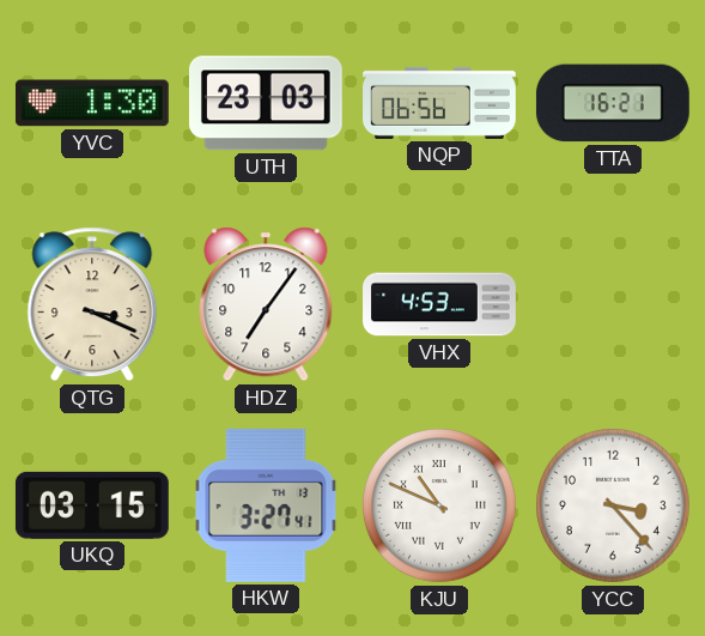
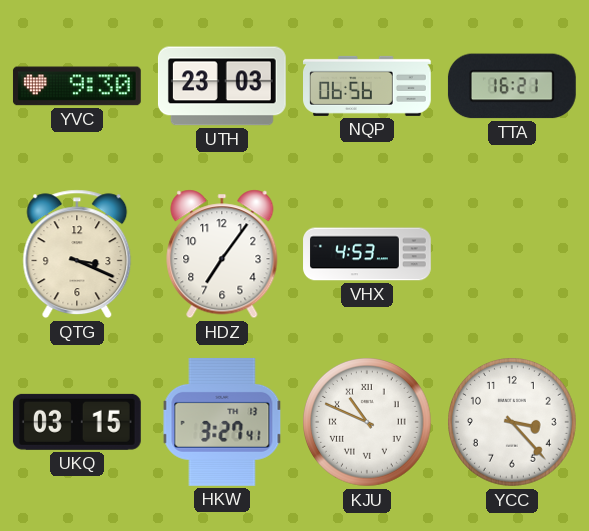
YVC: 1:30 -> 9:30 (77, 86)
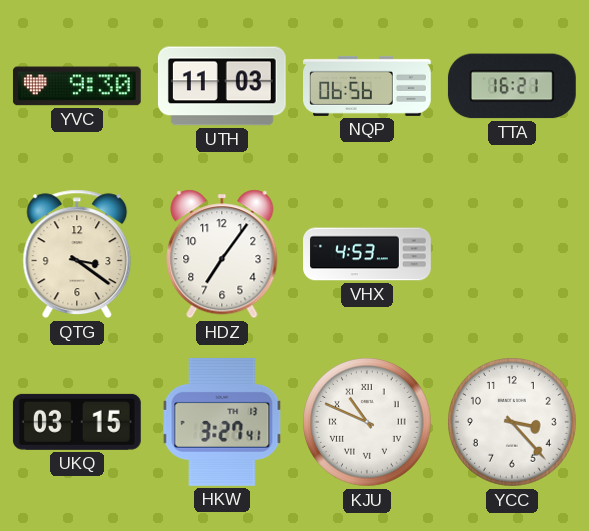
UTH: 23:03 -> 11:03 (222, 86)
QTG: 3:19 -> 3:21 (77, 254)
